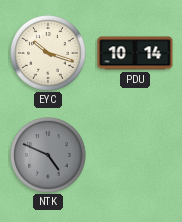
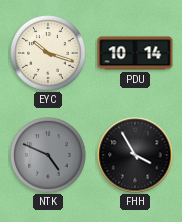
FHH: none -> 3:55 (135, 155)
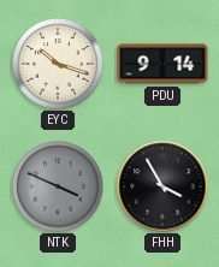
PDU: 10:14 -> 9:14 (162, 64)
NTK: 4:49 -> 3:49 (58, 186)
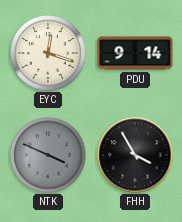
EYC: 10:18 -> 12:18 (48, 53)
